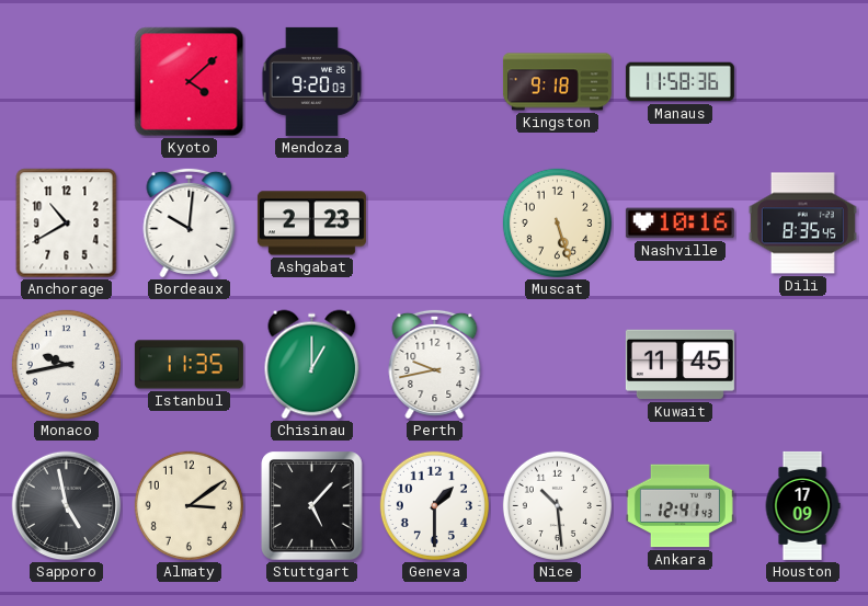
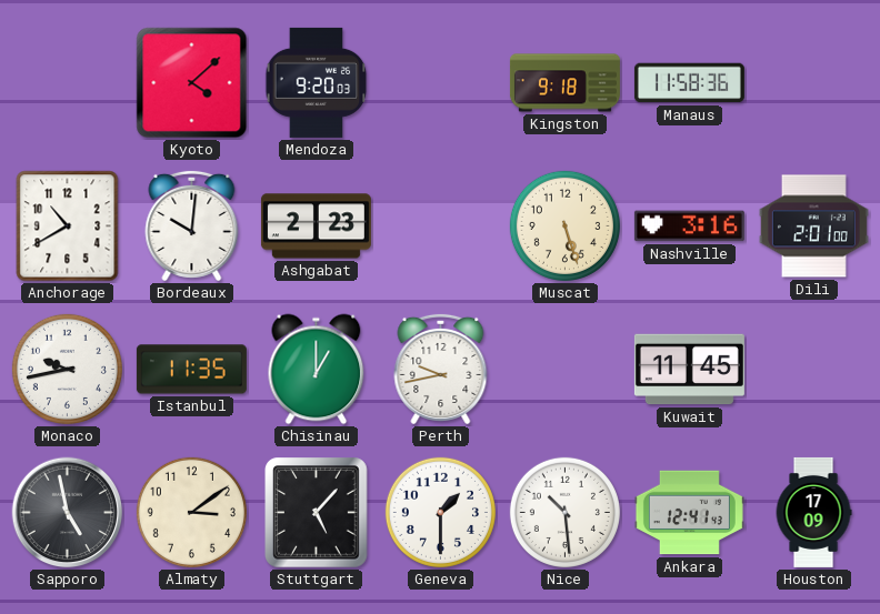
Nashville: 10:16 -> 3:16 (689, 227)
Dili: 8:35 -> 2:01 (813, 227)
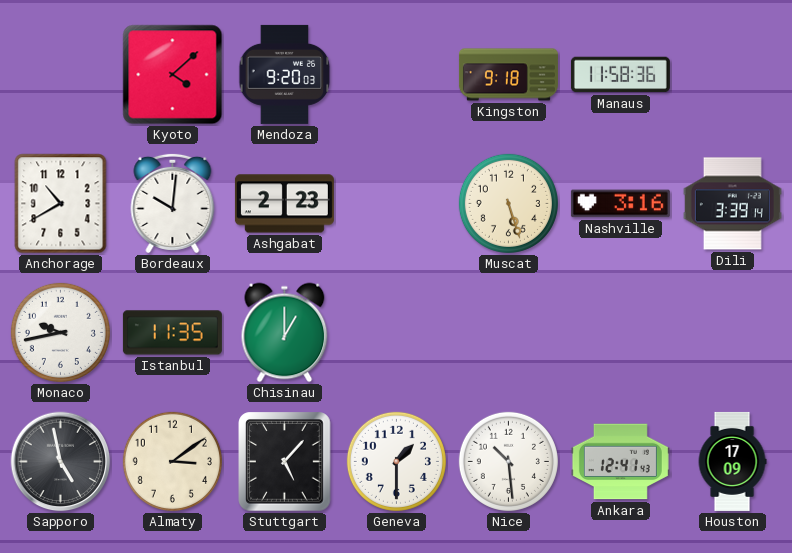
Dili: 2:01 -> 3:39 (732, 204)
Perth: 9:43 -> none (441, 369)
Kuwait: 11:45 -> none (689, 370)
